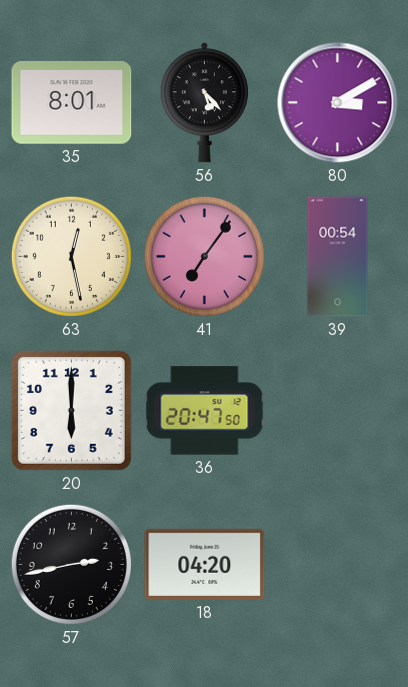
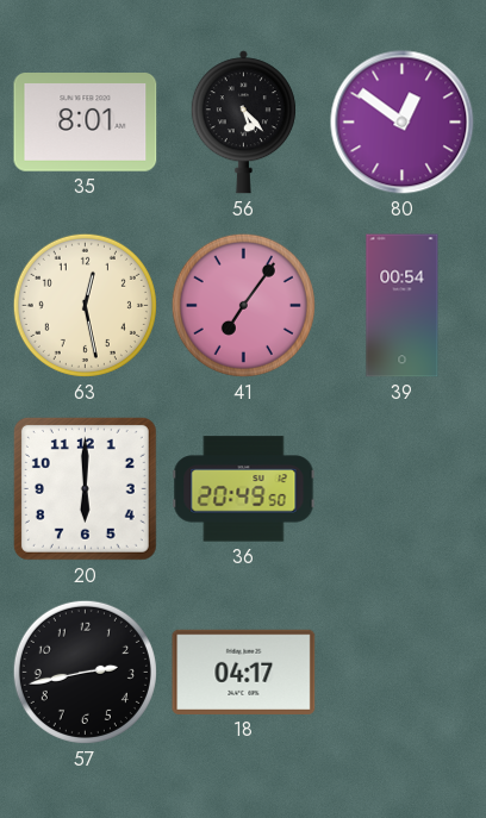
80: 3:10 -> 12:51 (403, 123)
36: 20:47 -> 20:49 (244, 489)
18: 04:20 -> 04:17 (244, 672)
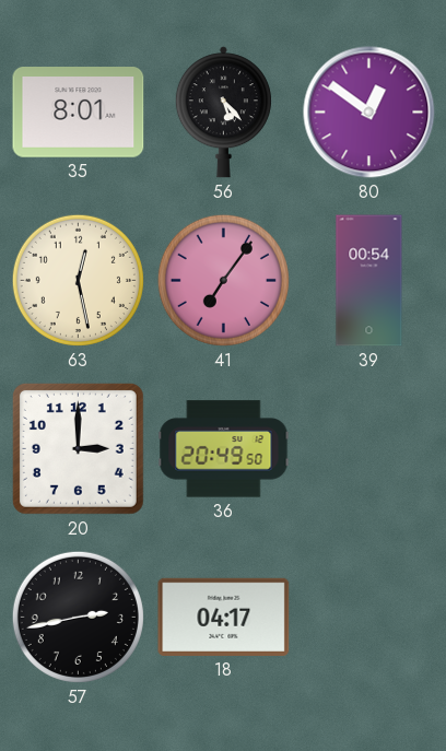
20: 6:00 -> 3:00 (78, 448)
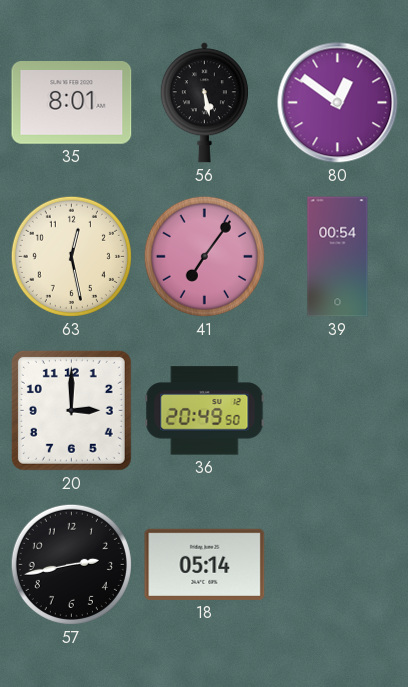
56: 5:23 -> 5:28 (204, 103)
18: 04:17 -> 05:14 (205, 564)
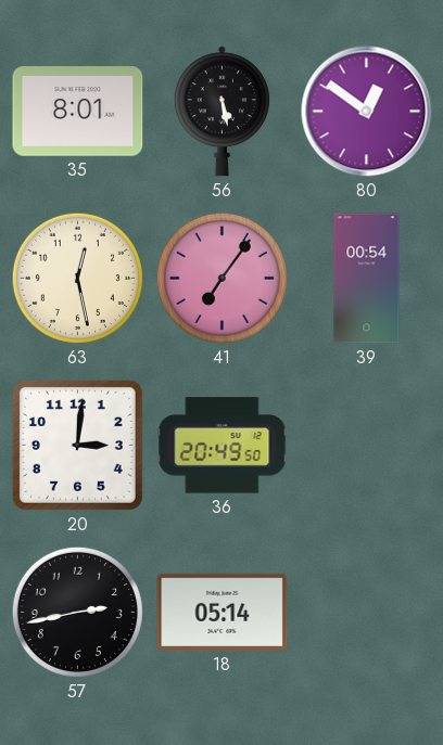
20: 3:00 -> 3:01 (77, 445)
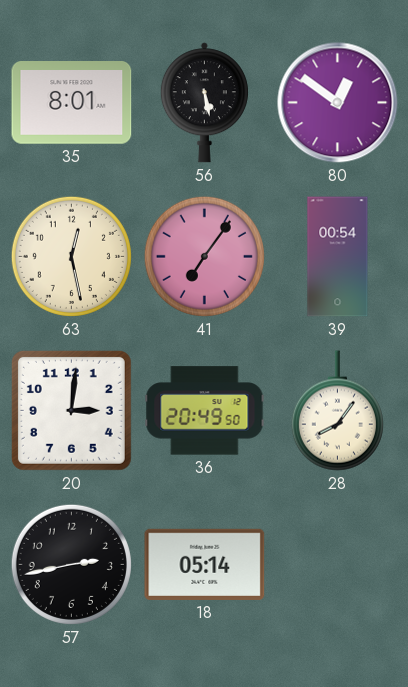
28: none -> 8:06 (337, 411)
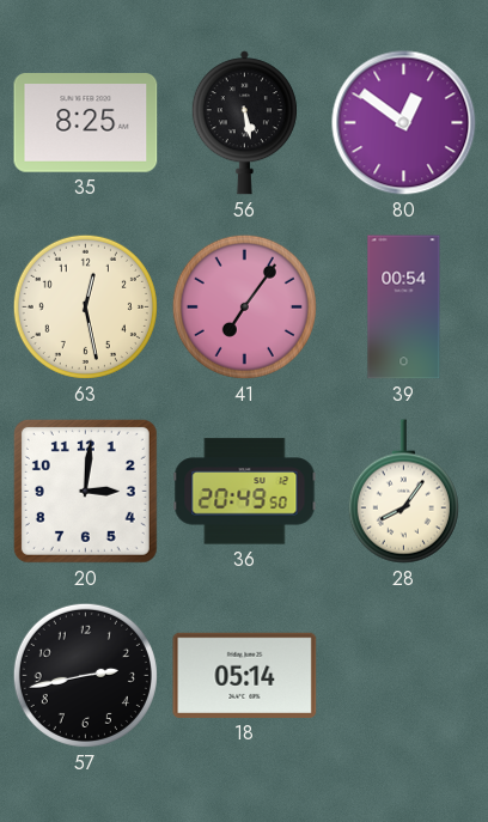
35: 8:01 -> 8:25 (86, 123)
